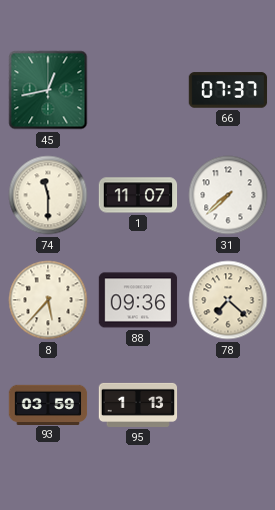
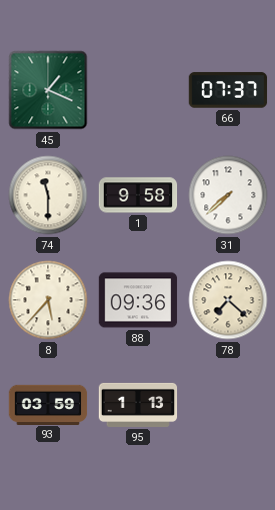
45: 12:43 -> 1:19 (48, 90)
1: 11:07 -> 9:58 (138, 195)
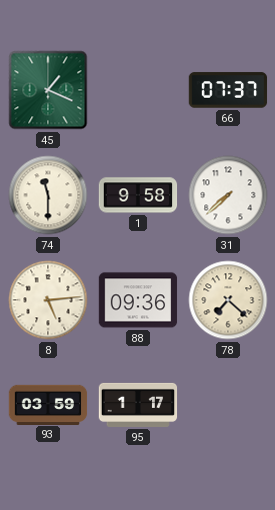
8: 5:37 -> 5:14 (48, 300)
95: 1:13 -> 1:17 (138, 405)
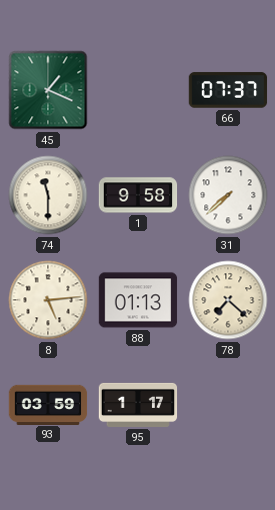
88: 09:36 -> 01:13 (138, 300)
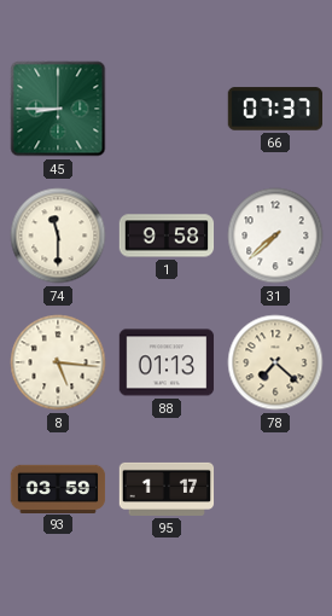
45: 1:19 -> 8:45 (58, 109)
8: 5:14 -> 5:16 (58, 362)
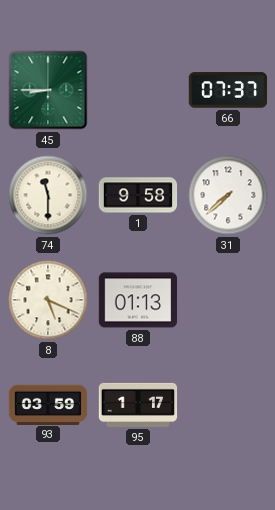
8: 5:16 -> 5:19 (48, 300)
78: 7:22 -> none (275, 362)
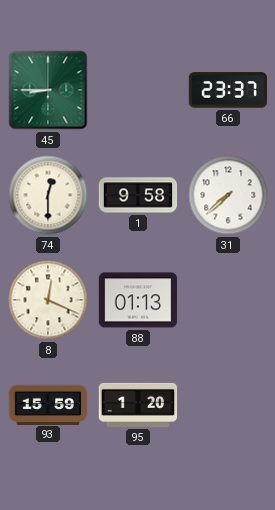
66: 07:37 -> 23:37 (228, 90)
74: 11:30 -> 12:30 (48, 195)
8: 5:19 -> 12:19 (48, 300)
93: 03:59 -> 15:59 (48, 404)
95: 1:17 -> 1:20 (138, 405)
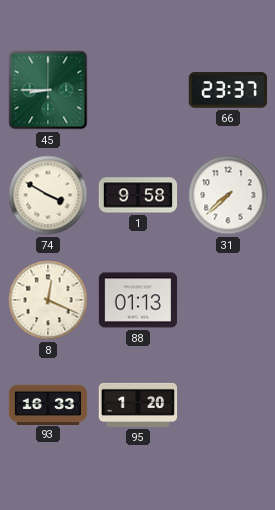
74: 12:30 -> 3:50 (48, 195)
93: 15:59 -> 16:33 (48, 404)
